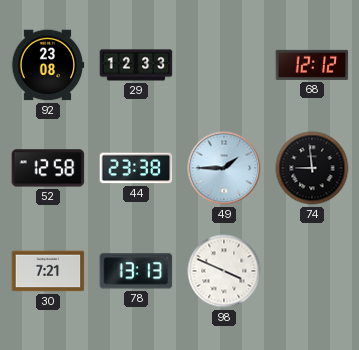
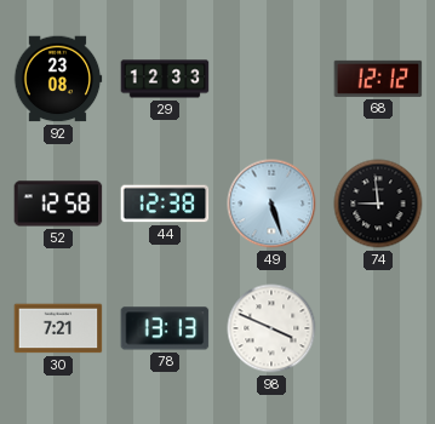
44: 23:38 -> 12:38 (165, 204)
49: 1:45 -> 5:27 (271, 204)
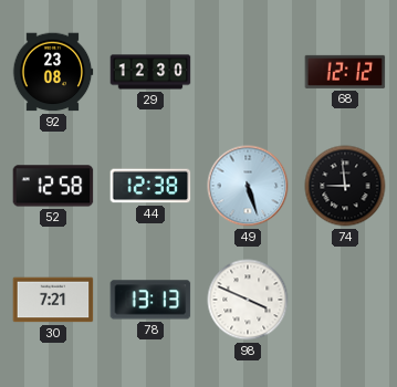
29: 12:33 -> 12:30 (150, 72)
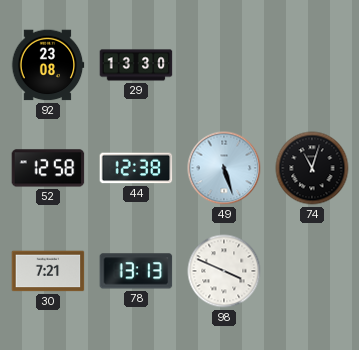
29: 12:30 -> 13:30 (136, 65)
68: 12:12 -> none (345, 72)
74: 8:59 -> 11:03 (312, 168)
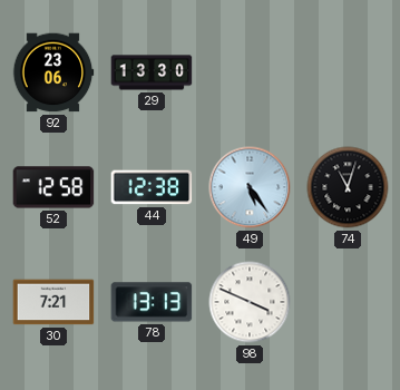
92: 23:08 -> 23:06 (53, 72)
49: 5:27 -> 5:24 (250, 187)
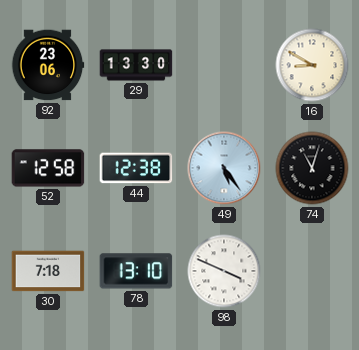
16: none -> 8:50 (312, 65)
30: 7:21 -> 7:18 (48, 271)
78: 13:13 -> 13:10 (136, 271)
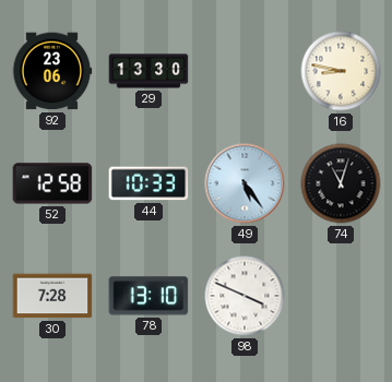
16: 8:50 -> 8:47 (341, 71)
44: 12:38 -> 10:33 (149, 183)
30: 7:18 -> 7:28 (52, 296)
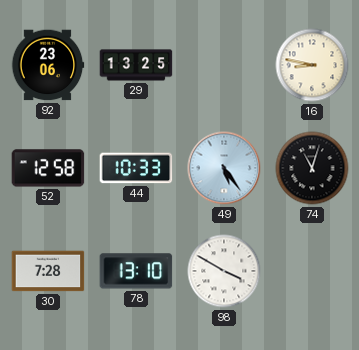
29: 13:30 -> 13:25 (136, 65)
98: 3:49 -> 3:50 (224, 271)
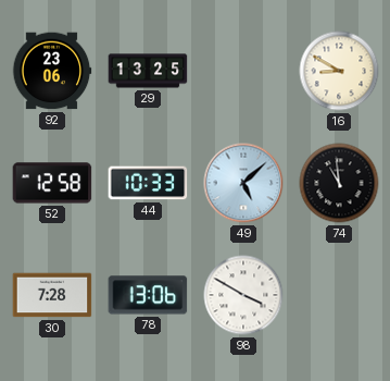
16: 8:47 -> 8:50 (339, 71)
49: 5:24 -> 5:08 (243, 183)
74: 11:03 -> 10:59 (339, 183)
78: 13:10 -> 13:06 (148, 295)
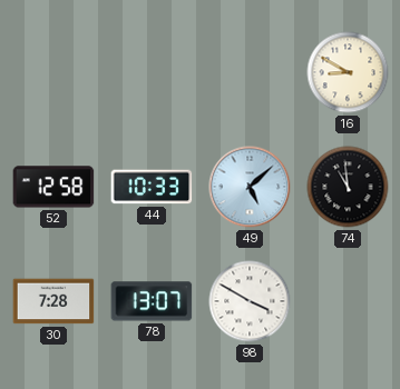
92: 23:06 -> none (52, 71)
29: 13:25 -> none (148, 71)
78: 13:06 -> 13:07 (152, 301)
